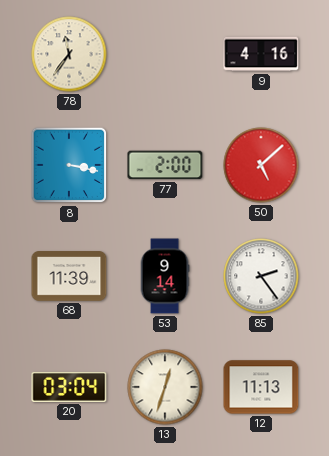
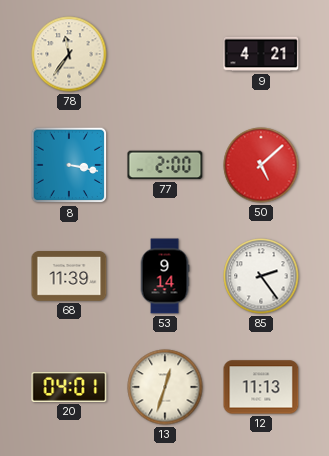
9: 4:16 -> 4:21 (261, 54)
20: 03:04 -> 04:01 (69, 387)
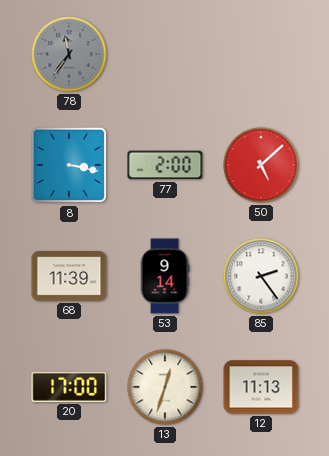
78 dial: cream -> grey (69, 54)
9: 4:21 -> none (261, 54)
20: 04:01 -> 17:00 (69, 387)
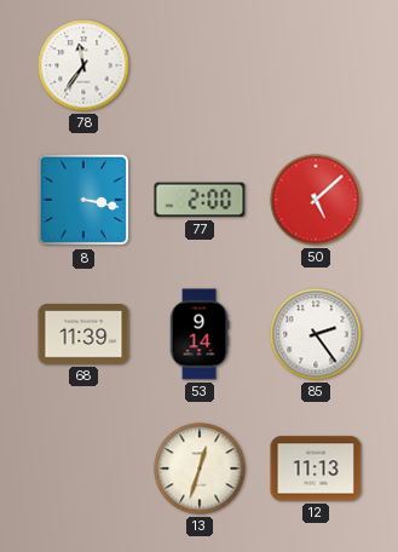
78 dial: grey -> white (83, 65)
20: 17:00 -> none (69, 387)
